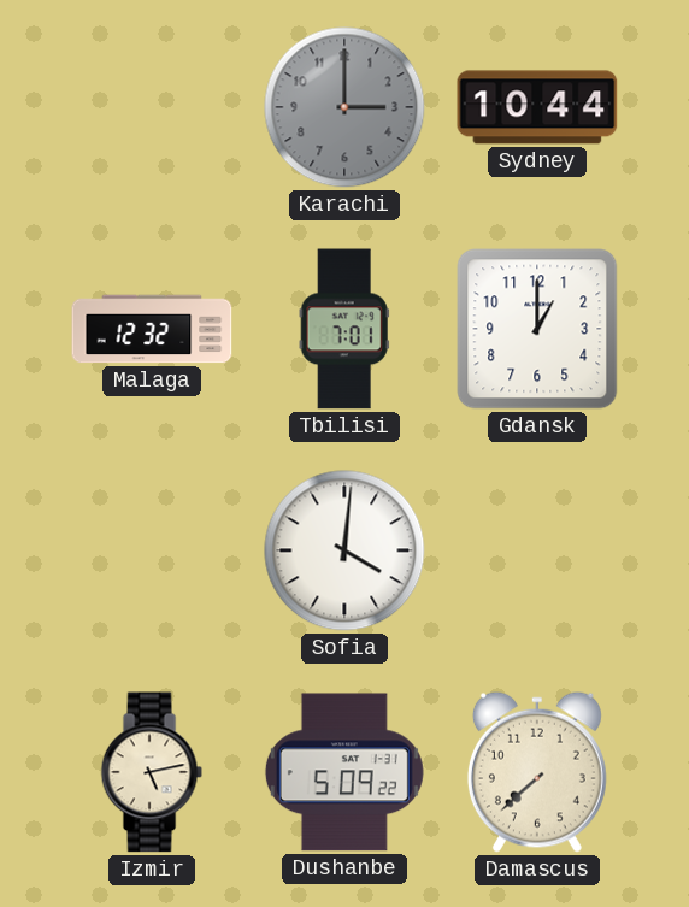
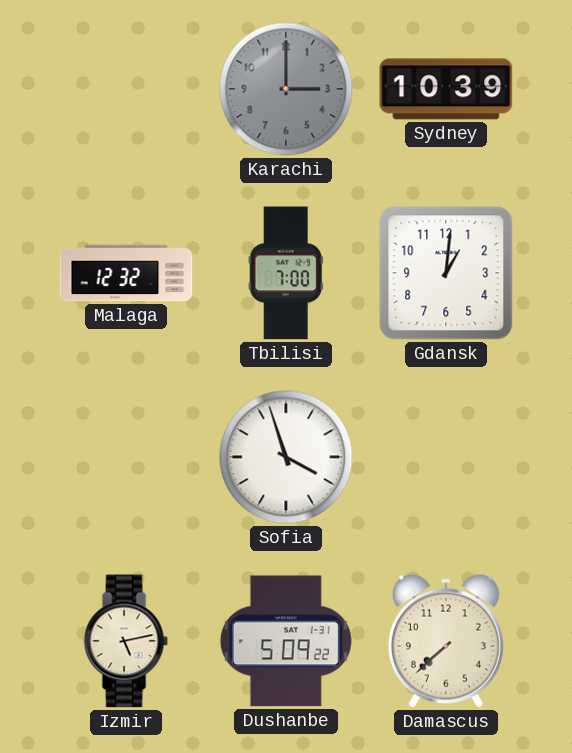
Sydney: 10:44 -> 10:39 (446, 89)
Tbilisi: 7:01 -> 7:00 (286, 273)
Gdansk: 1:00 -> 1:01 (446, 273)
Sofia: 4:01 -> 3:57 (286, 457)
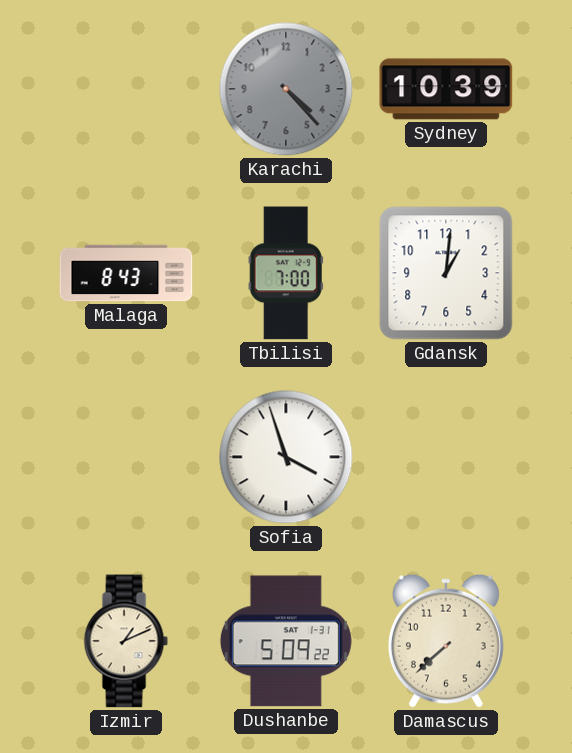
Karachi: 3:00 -> 4:23 (286, 89)
Malaga: 12:32 -> 8:43 (126, 273)
Izmir: 5:13 -> 1:11 (126, 641)
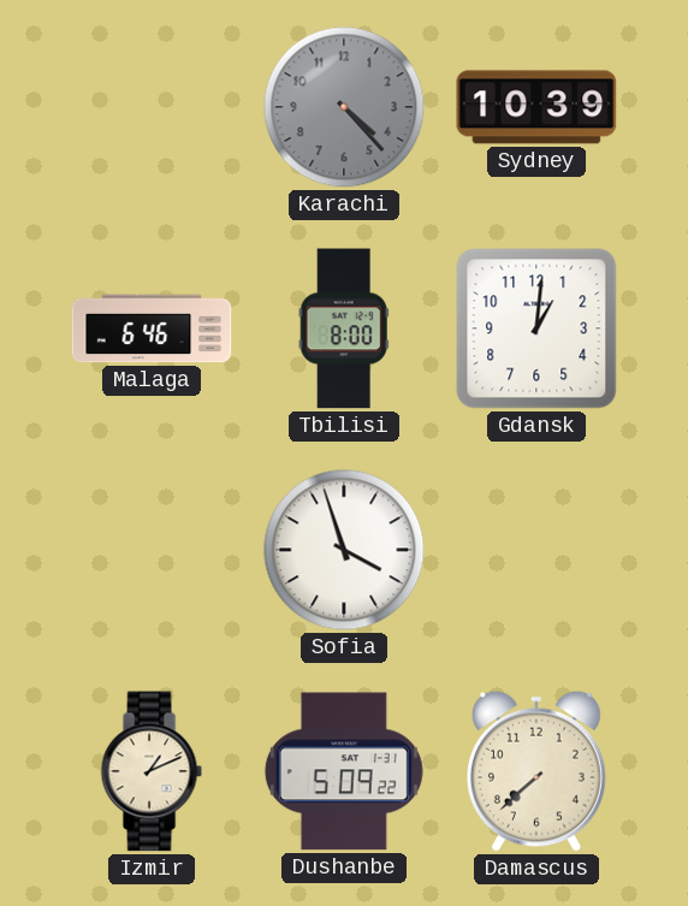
Malaga: 8:43 -> 6:46 (152, 328)
Tbilisi: 7:00 -> 8:00 (344, 328)
